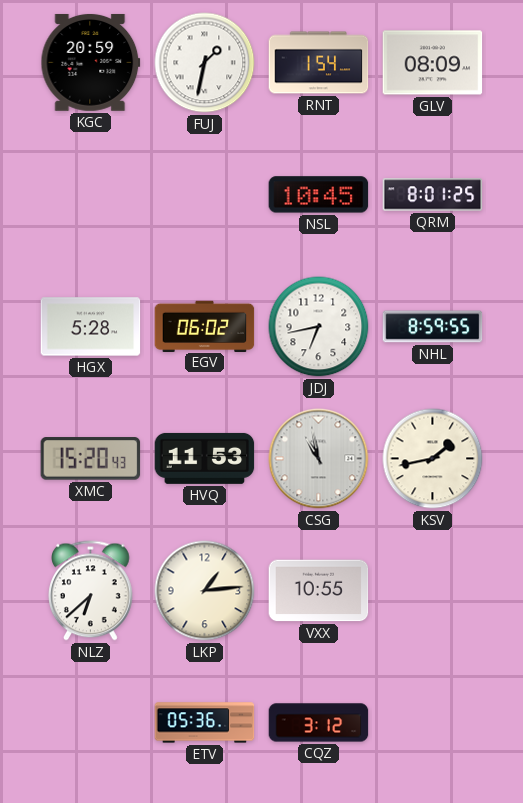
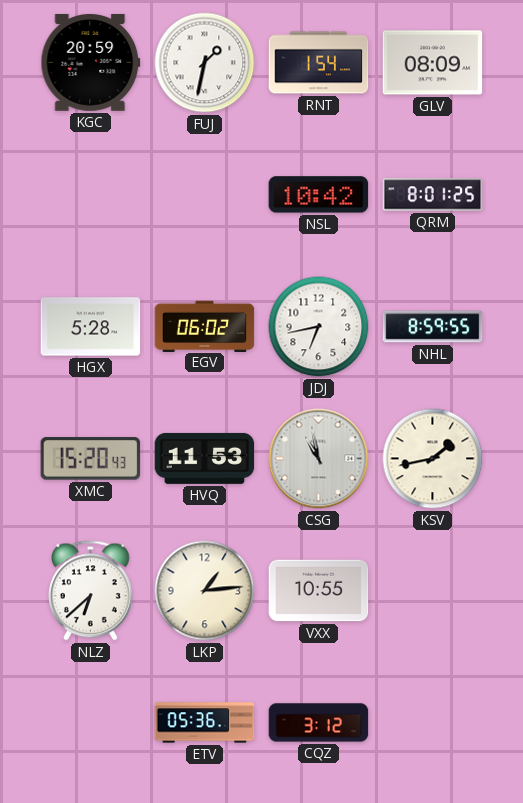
NSL: 10:45 -> 10:42 (319, 195)
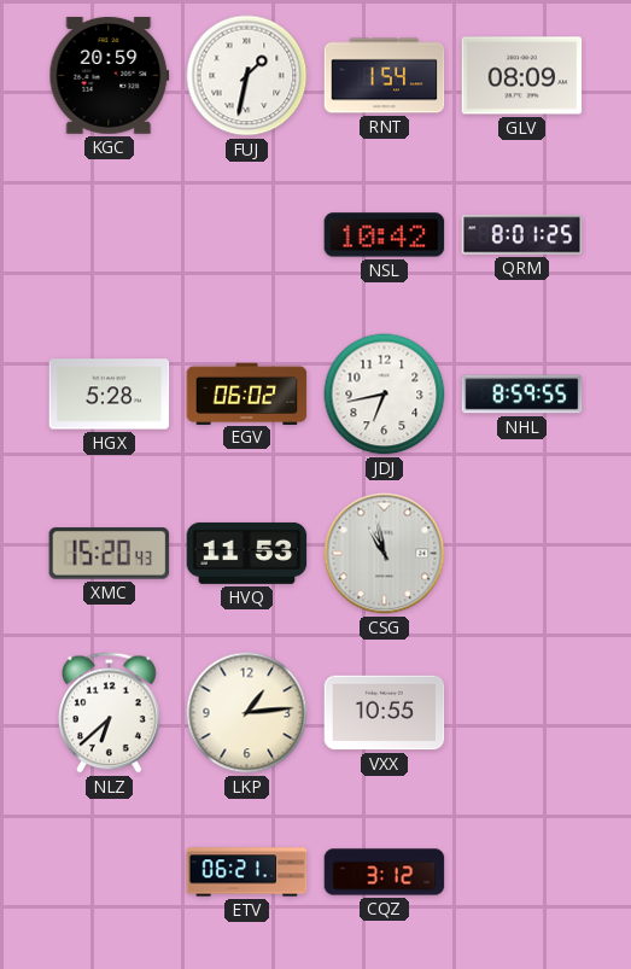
KSV: 1:43 -> none (433, 459)
ETV: 05:36 -> 06:21 (247, 872)
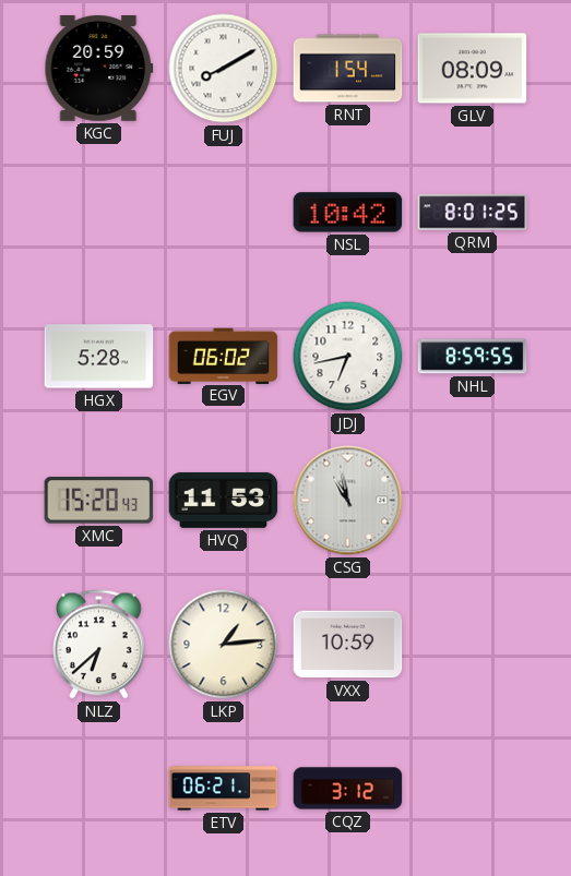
FUJ: 1:32 -> 8:10 (224, 69)
VXX: 10:55 -> 10:59 (348, 645)
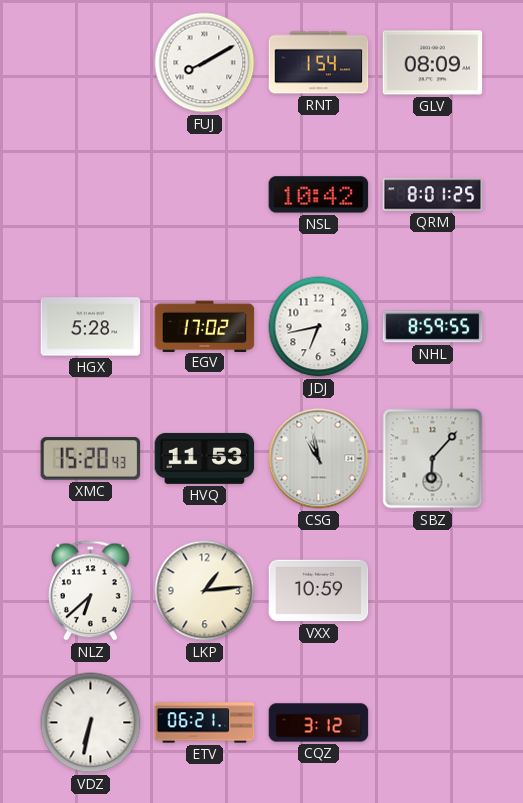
KGC: 20:59 -> none (99, 68)
EGV: 06:02 -> 17:02 (205, 326)
SBZ: none -> 6:07 (433, 459)
VDZ: none -> 6:32 (91, 723)
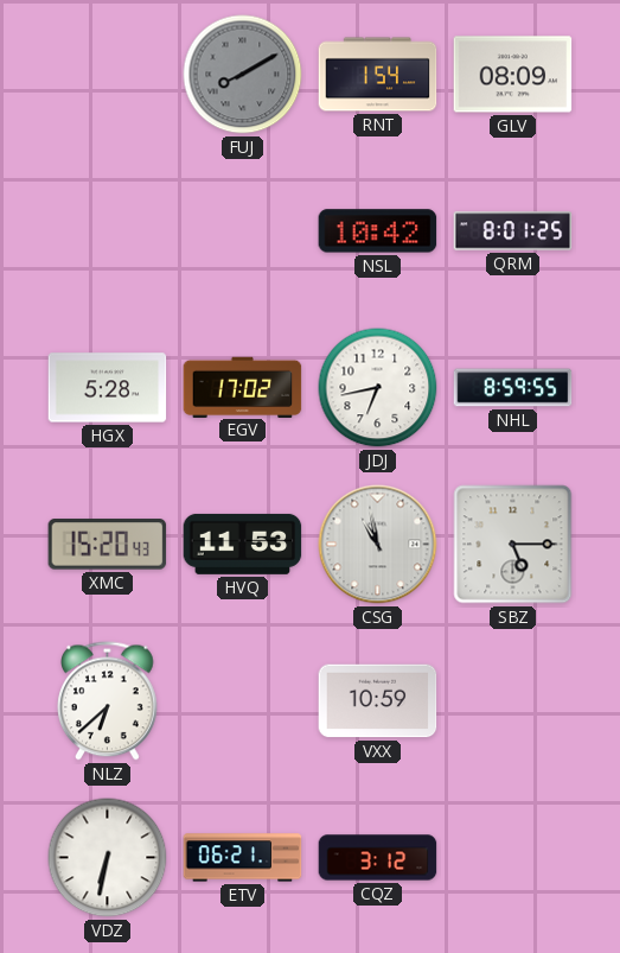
FUJ dial: white -> grey (243, 75)
SBZ: 6:07 -> 5:15 (513, 545)
LKP: 1:14 -> none (205, 591)
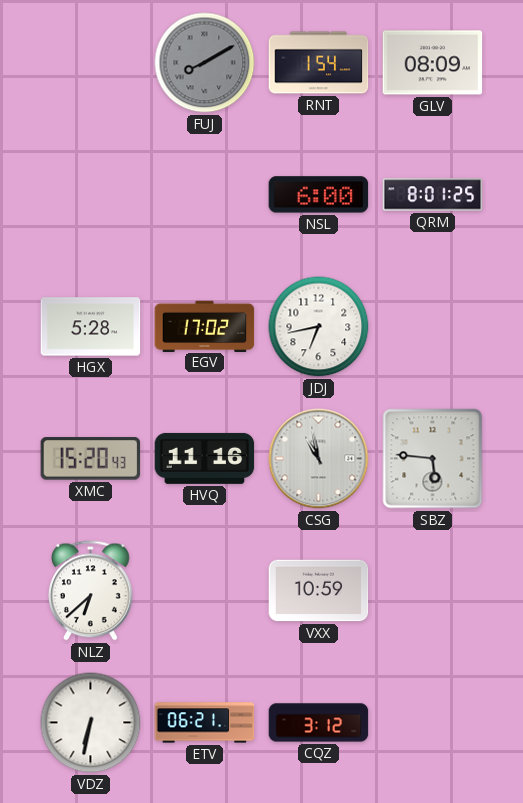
NSL: 10:42 -> 6:00 (319, 195)
NHL: 8:59 -> none (513, 388)
HVQ: 11:53 -> 11:16 (205, 458)
SBZ: 5:15 -> 5:46 (433, 459)
